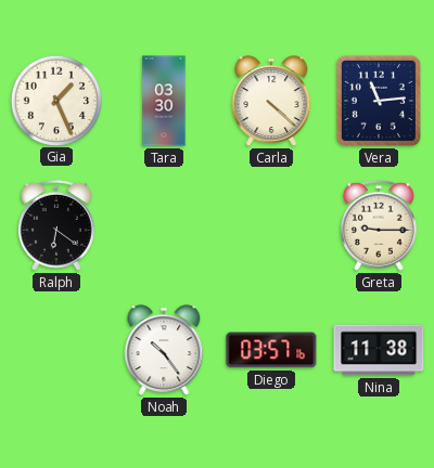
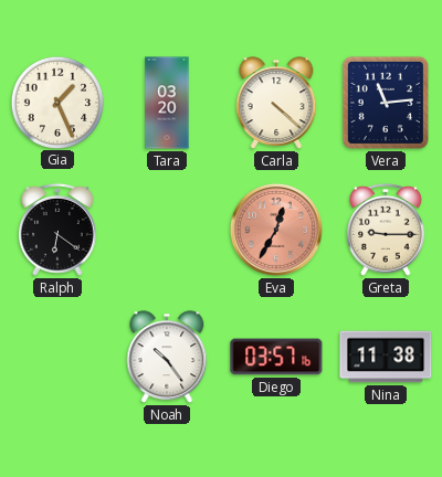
Tara: 03:30 -> 03:20 (167, 103)
Eva: none -> 12:35 (276, 230)
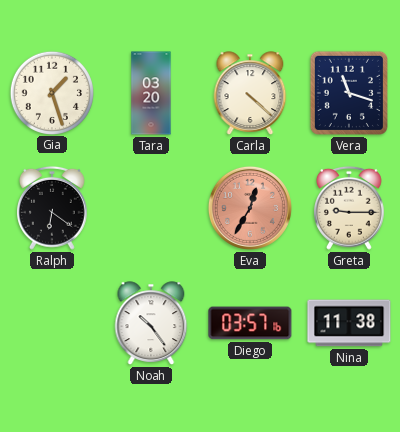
Gia: 1:26 -> 1:27 (51, 92)
Vera: 11:14 -> 11:18 (349, 93)
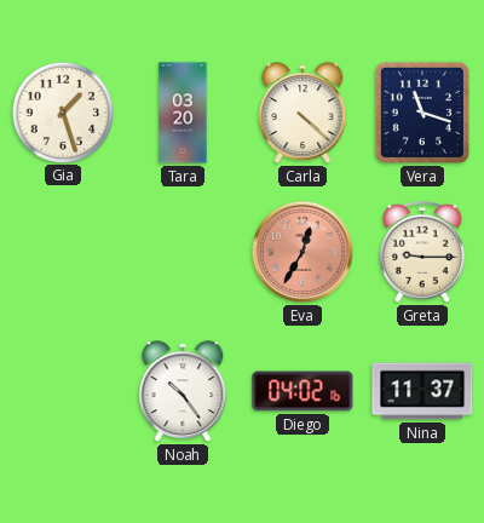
Ralph: 6:21 -> none (53, 208)
Diego: 03:57 -> 04:02 (302, 391)
Nina: 11:38 -> 11:37 (422, 391)
